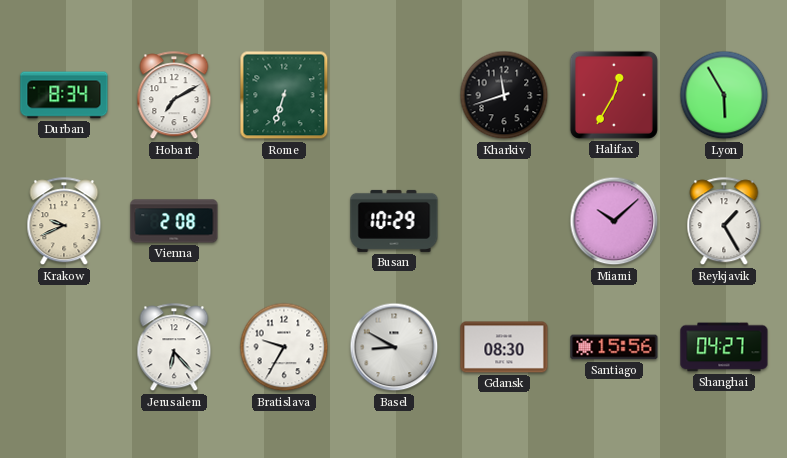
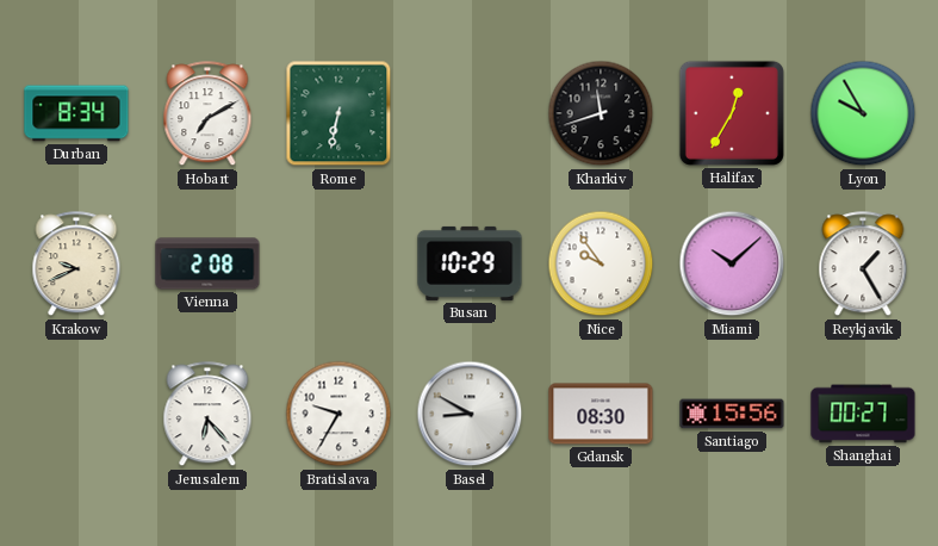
Rome: 6:33 -> 6:32 (338, 113)
Lyon: 5:55 -> 9:55 (863, 113)
Nice: none -> 9:54 (601, 263)
Shanghai: 04:27 -> 00:27 (863, 414)
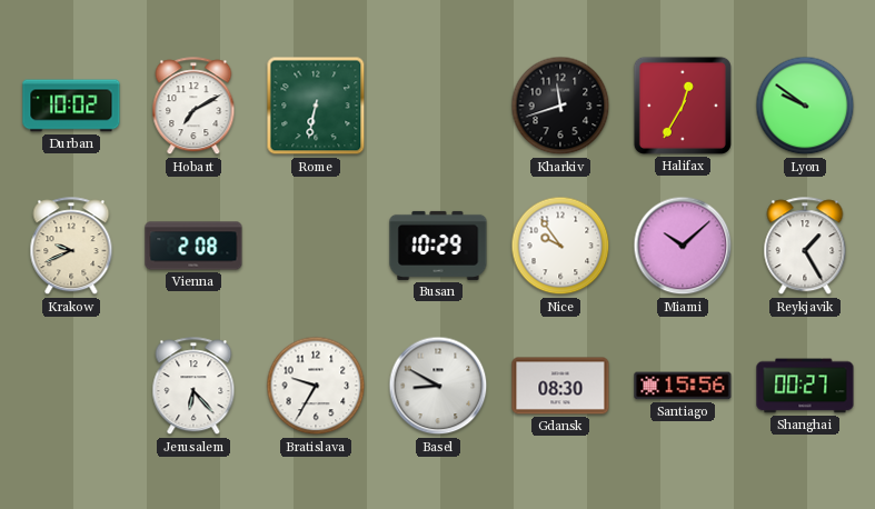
Durban: 8:34 -> 10:02 (71, 106)
Lyon: 9:55 -> 9:51 (805, 106)
